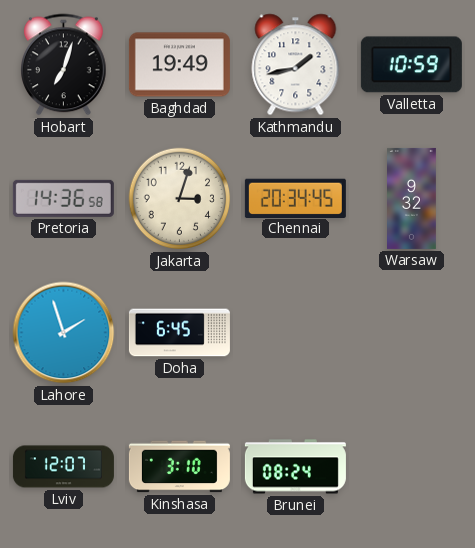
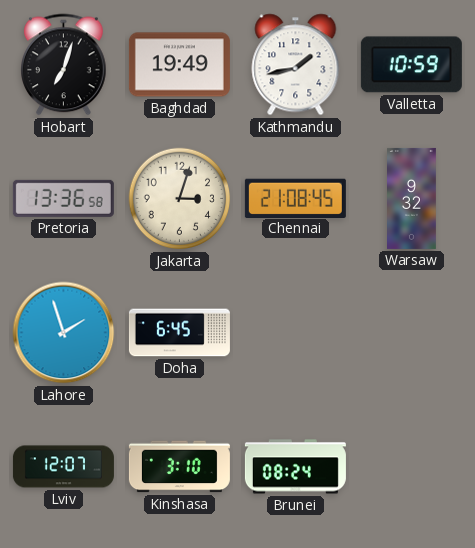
Pretoria: 14:36 -> 13:36 (63, 198)
Chennai: 20:34 -> 21:08 (295, 198)
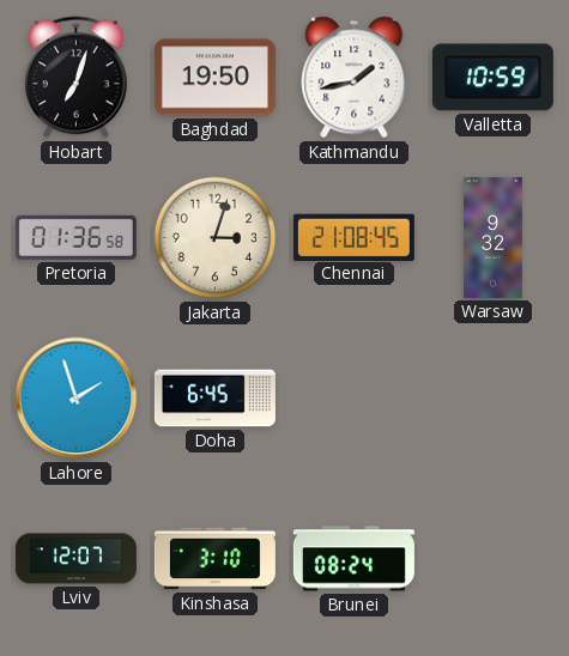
Baghdad: 19:49 -> 19:50 (214, 78)
Pretoria: 13:36 -> 01:36 (75, 237)
